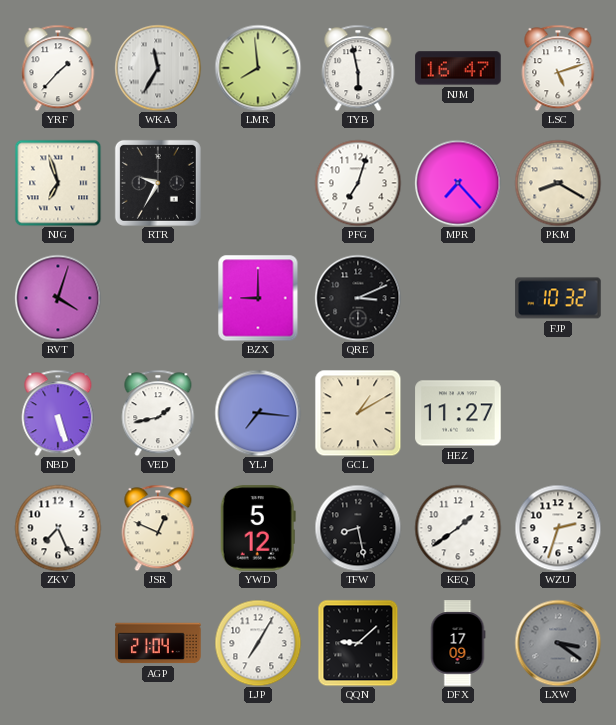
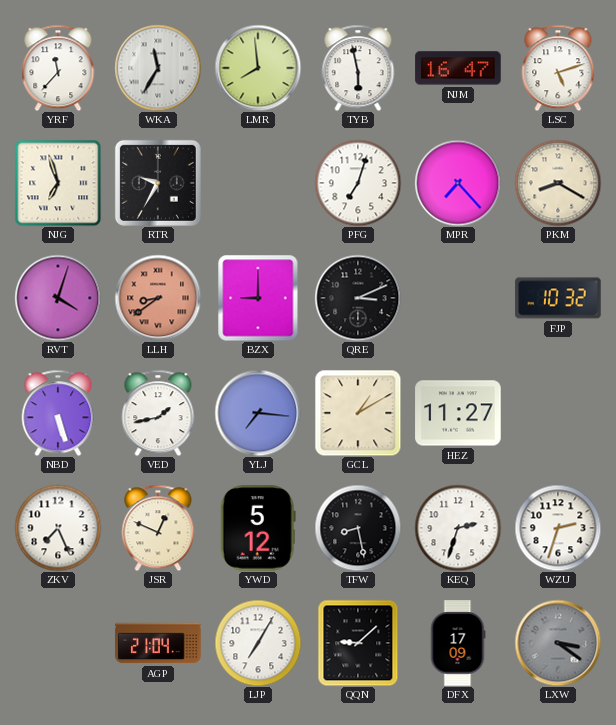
YRF: 1:37 -> 11:37 (58, 68)
LLH: none -> 8:39 (158, 298)
KEQ: 1:39 -> 2:33 (458, 528)
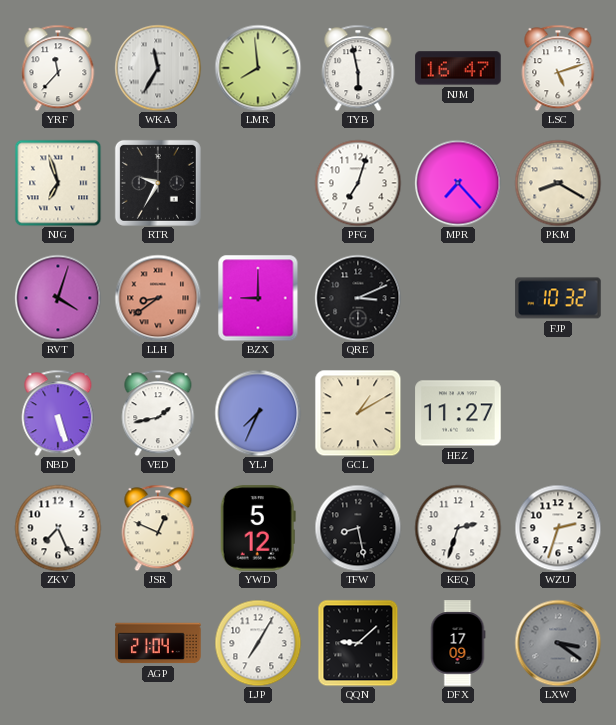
YLJ: 7:16 -> 7:34 (258, 413)
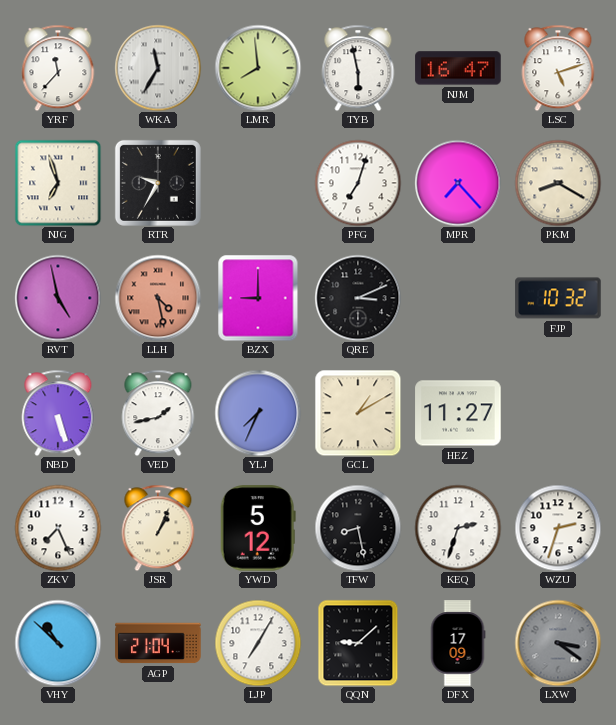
RVT: 4:03 -> 4:58 (58, 298)
LLH: 8:39 -> 4:28 (158, 298)
JSR: 12:49 -> 1:04 (158, 528)
VHY: none -> 10:52 (58, 643)
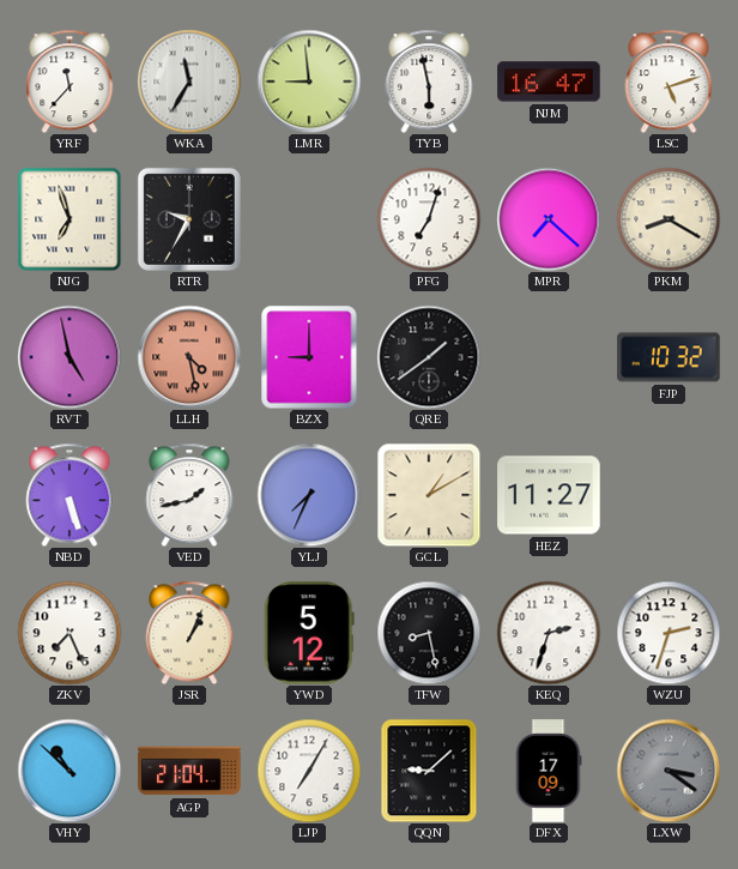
LMR: 7:59 -> 8:59 (309, 82)
MPR: 7:23 -> 7:22 (549, 219)
QRE: 3:11 -> 1:39 (429, 357)
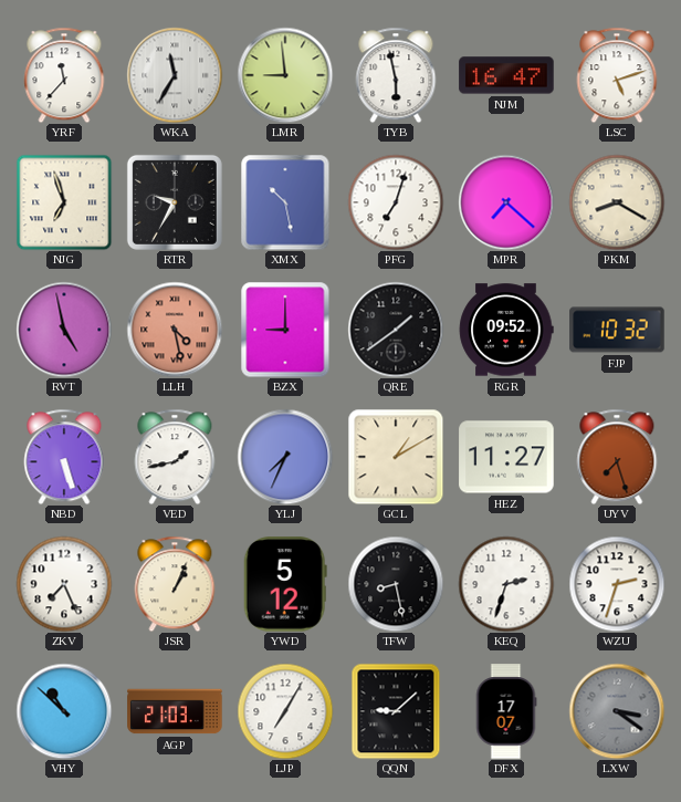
XMX: none -> 10:28 (285, 202)
RGR: none -> 09:52 (506, 330)
UYV: none -> 7:27 (617, 457)
AGP: 21:04 -> 21:03 (175, 711)
DFX: 17:09 -> 17:07 (506, 711)
